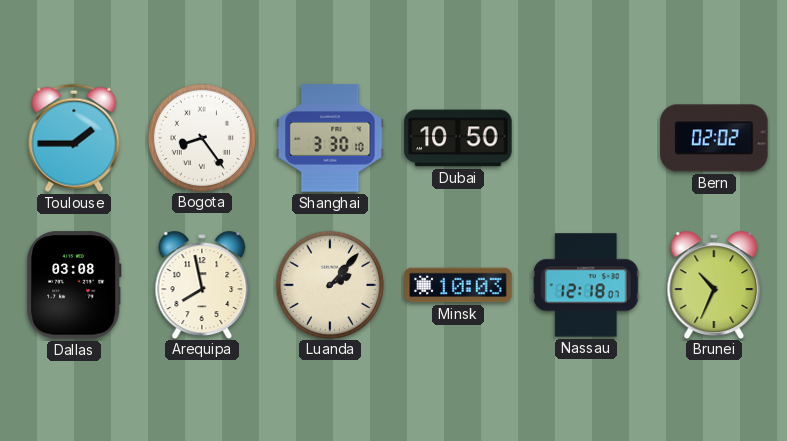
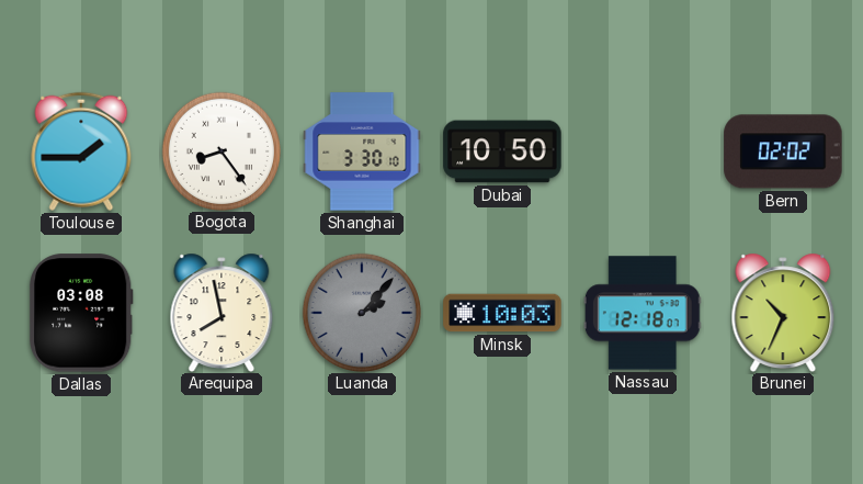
Luanda dial: cream -> grey (361, 312)
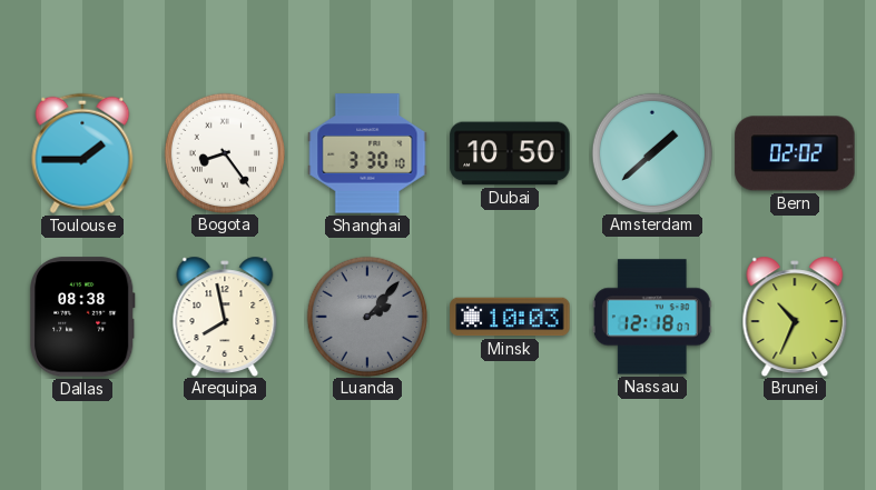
Amsterdam: none -> 1:38 (651, 152)
Dallas: 03:08 -> 08:38 (82, 317)
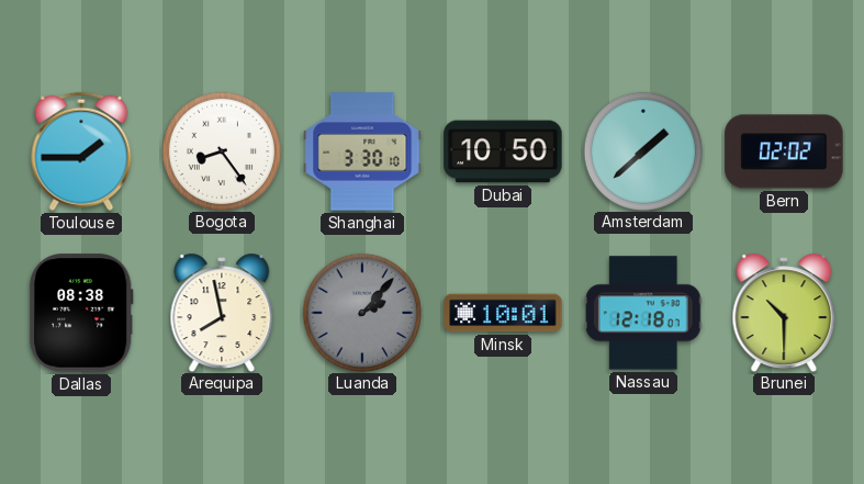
Minsk: 10:03 -> 10:01 (503, 313)
Brunei: 10:34 -> 10:30 (784, 312)
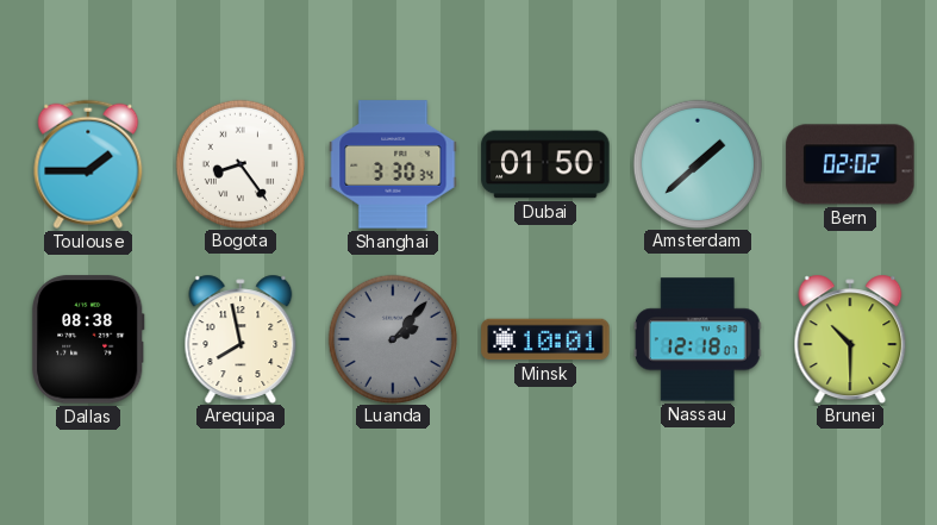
Shanghai: 3:30:10 -> 3:30:34 (393, 164)
Dubai: 10:50 -> 01:50 (545, 164)
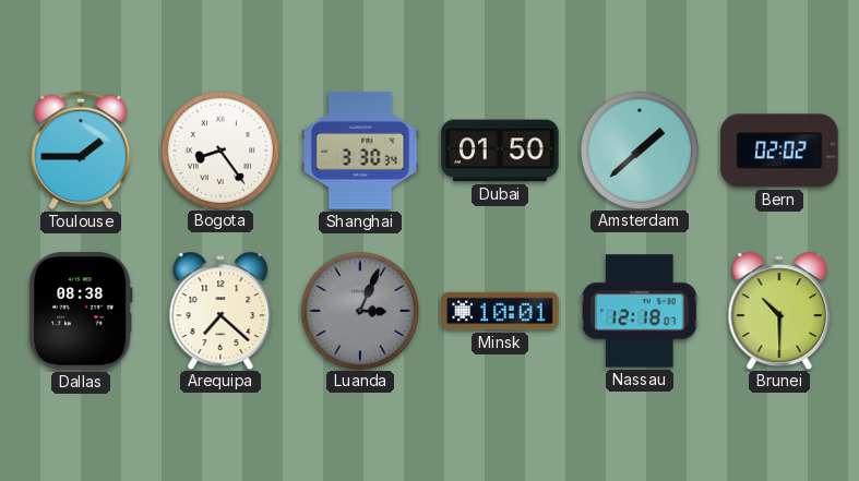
Arequipa: 7:58 -> 7:22 (220, 310)
Luanda: 2:07 -> 3:04 (359, 310)
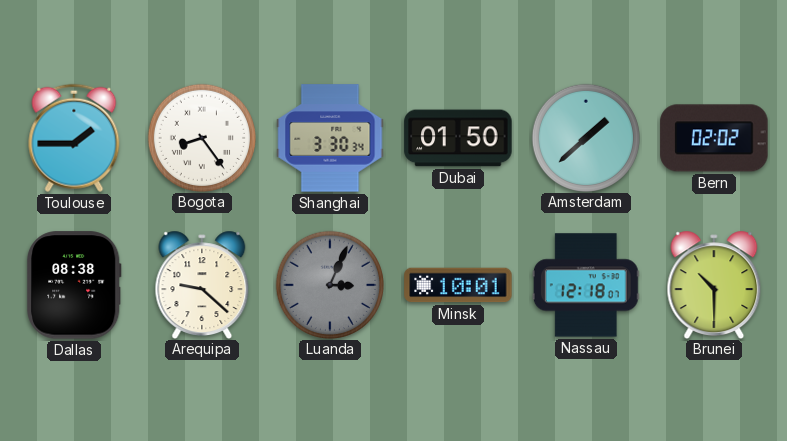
Arequipa: 7:22 -> 9:22 (202, 284)
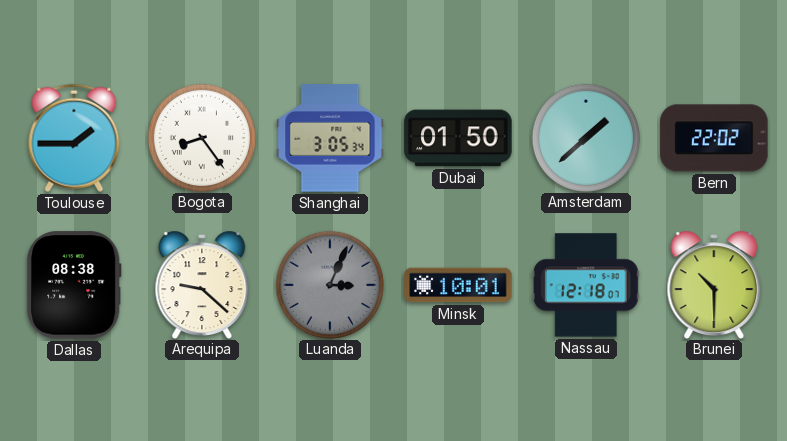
Shanghai: 3:30 -> 3:05 (330, 138)
Bern: 02:02 -> 22:02 (714, 138)
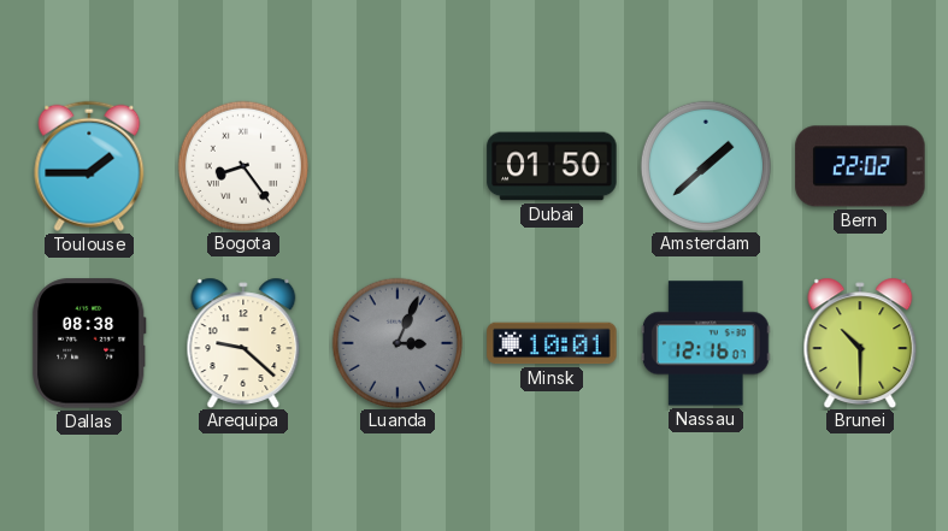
Shanghai: 3:05 -> none (330, 138)
Nassau: 12:18 -> 12:16 (706, 343)
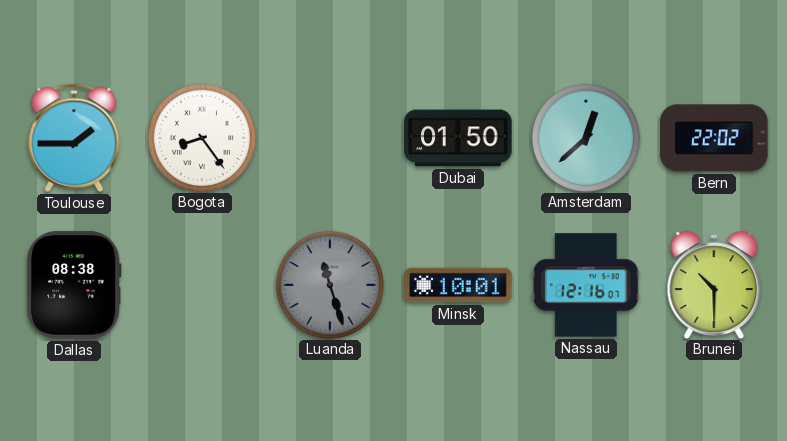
Amsterdam: 1:38 -> 12:38 (585, 137)
Arequipa: 9:22 -> none (243, 342)
Luanda: 3:04 -> 11:27 (329, 284)
